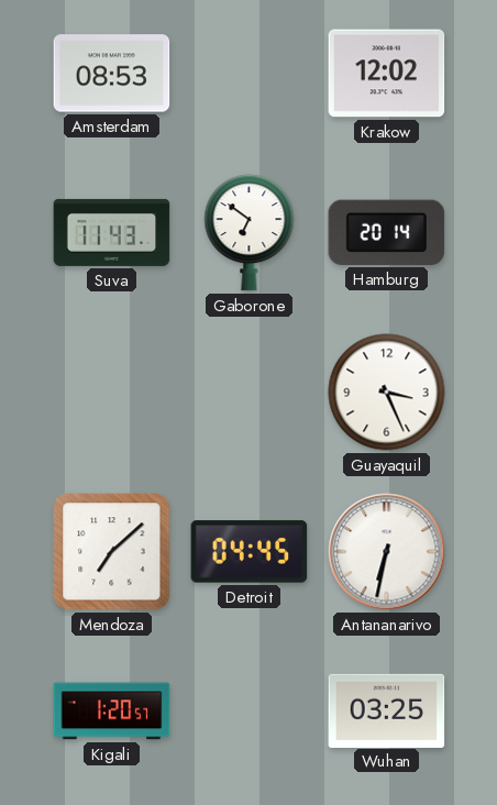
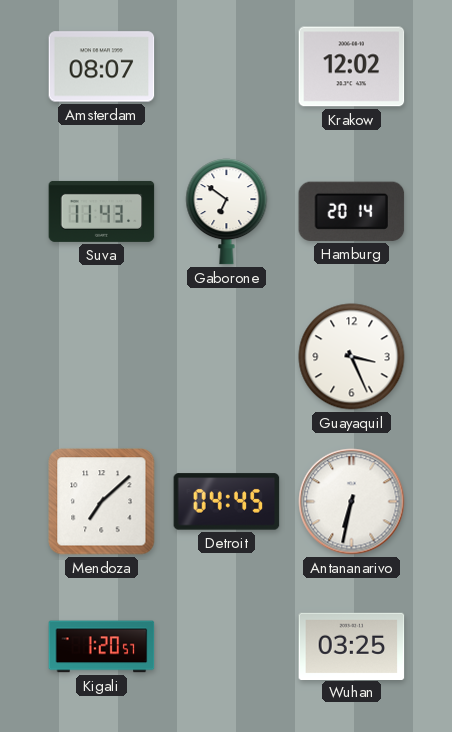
Amsterdam: 08:53 -> 08:07 (102, 67)
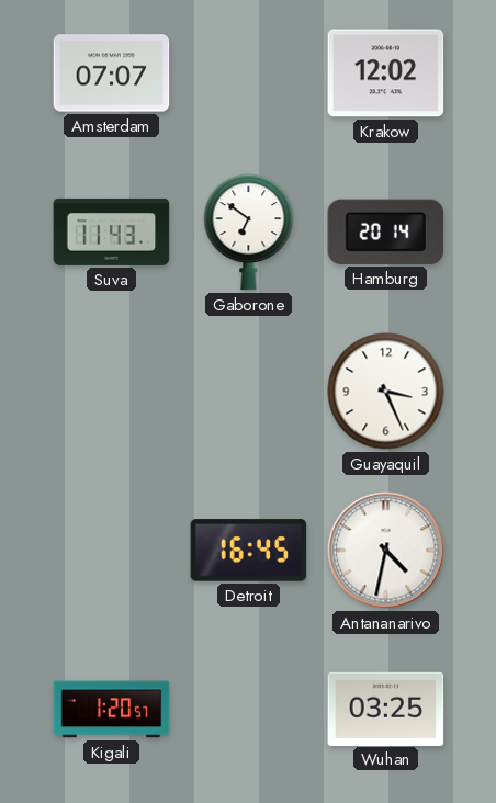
Amsterdam: 08:07 -> 07:07 (112, 73)
Mendoza: 7:08 -> none (102, 502)
Detroit: 04:45 -> 16:45 (249, 551)
Antananarivo: 6:32 -> 4:32 (386, 551)
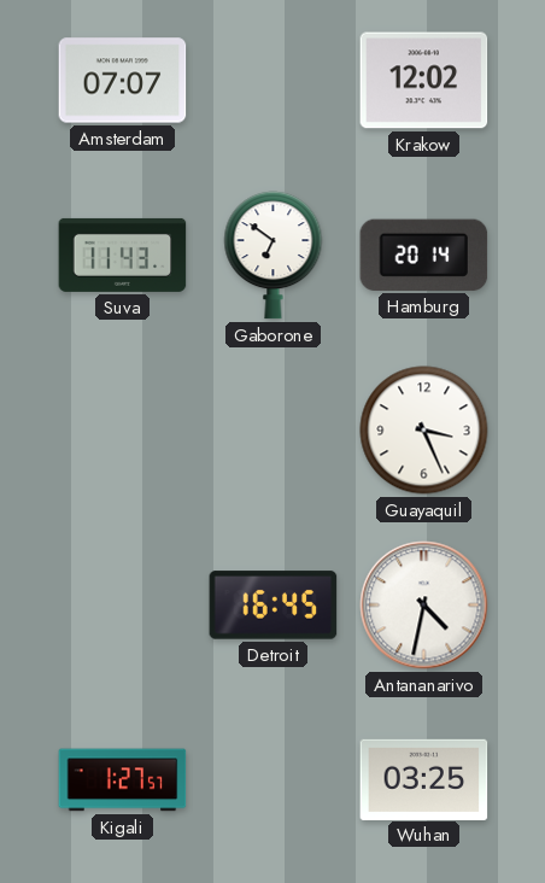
Kigali: 1:20 -> 1:27 (123, 780)
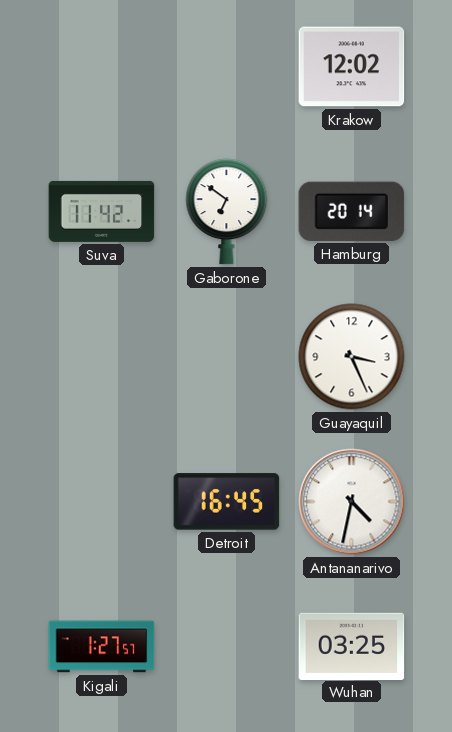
Amsterdam: 07:07 -> none (123, 81)
Suva: 11:43 -> 11:42 (102, 211)
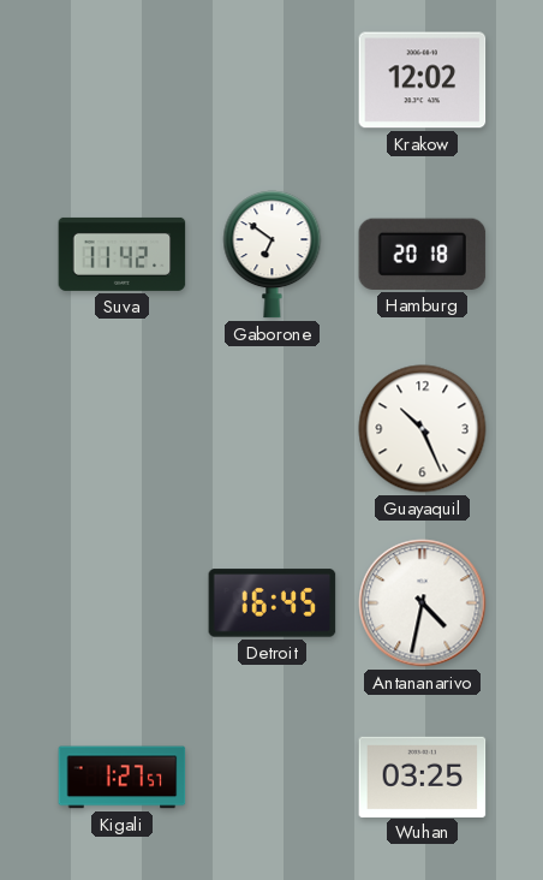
Hamburg: 20:14 -> 20:18 (423, 254)
Guayaquil: 3:26 -> 10:26 (423, 429)
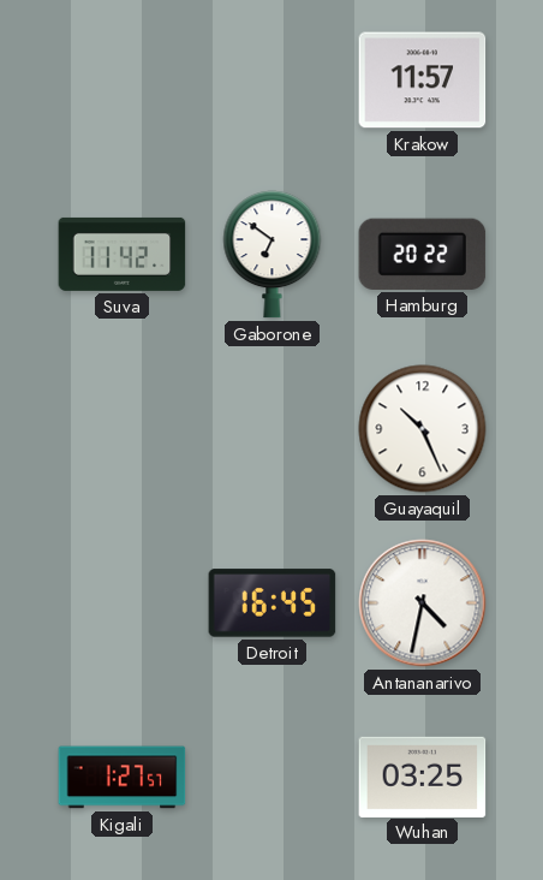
Krakow: 12:02 -> 11:57 (423, 81)
Hamburg: 20:18 -> 20:22 (423, 254)
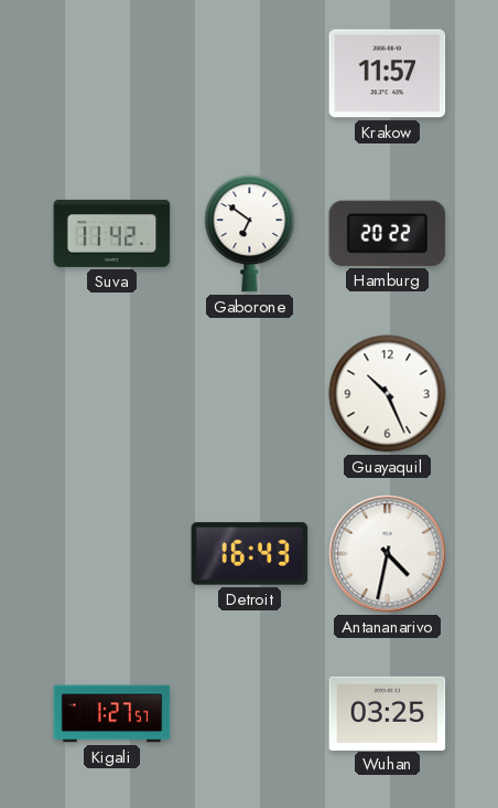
Detroit: 16:45 -> 16:43 (250, 554)
